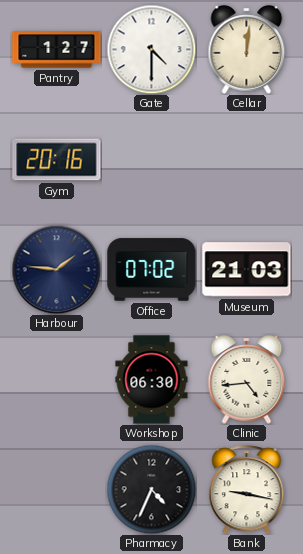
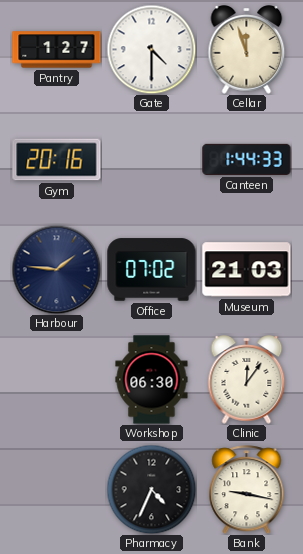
Cellar: 12:01 -> 11:57 (247, 50)
Canteen: none -> 1:44 (247, 159)
Clinic: 4:44 -> 12:06 (247, 380)
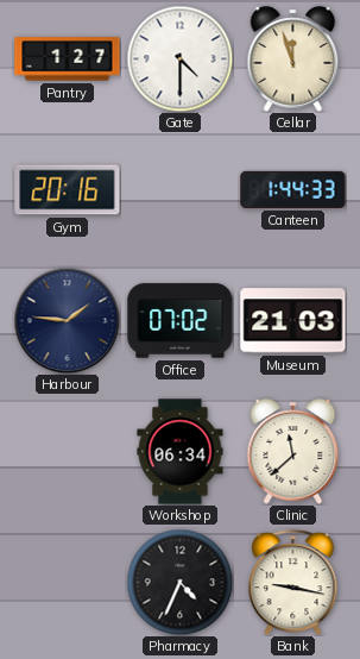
Workshop: 06:30 -> 06:34 (181, 452)
Clinic: 12:06 -> 11:38 (293, 452)
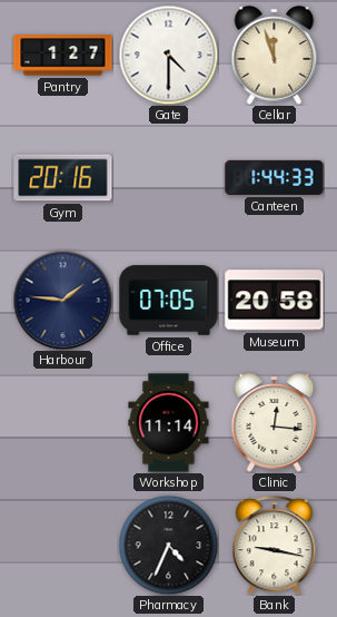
Office: 07:02 -> 07:05 (169, 301)
Museum: 21:03 -> 20:58 (275, 301)
Workshop: 06:34 -> 11:14 (169, 423)
Clinic: 11:38 -> 12:16 (275, 423)
